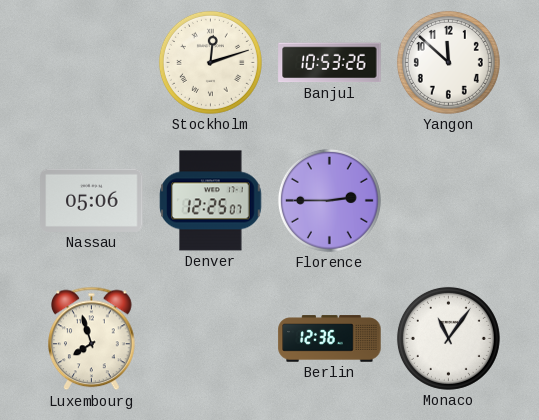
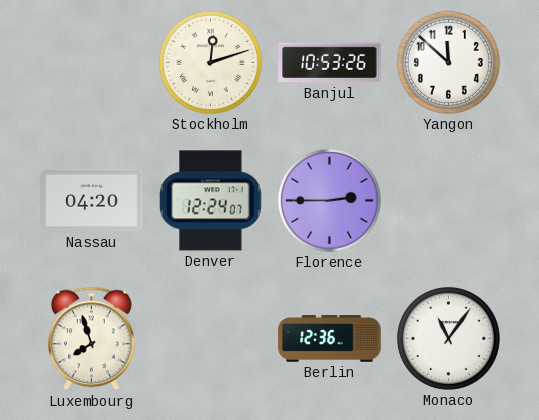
Nassau: 05:06 -> 04:20 (92, 200)
Denver: 12:25 -> 12:24 (211, 201)
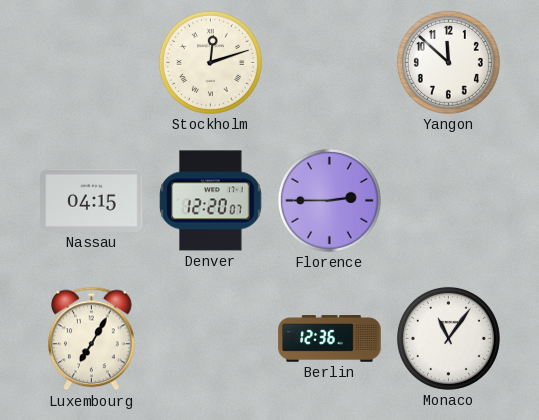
Banjul: 10:53 -> none (330, 63)
Nassau: 04:20 -> 04:15 (92, 200)
Denver: 12:24 -> 12:20 (211, 201)
Luxembourg: 7:57 -> 7:05 (92, 339)
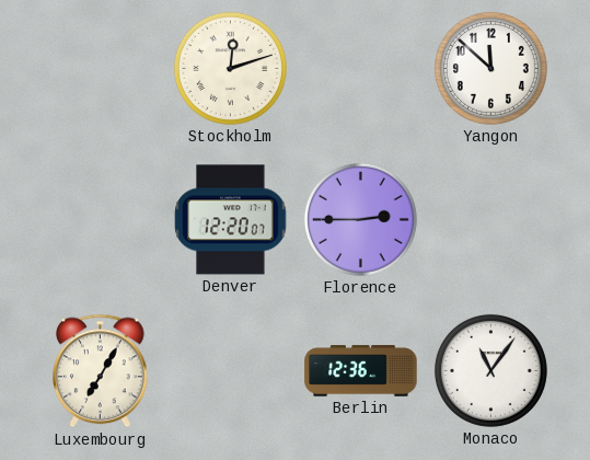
Nassau: 04:15 -> none (92, 200)
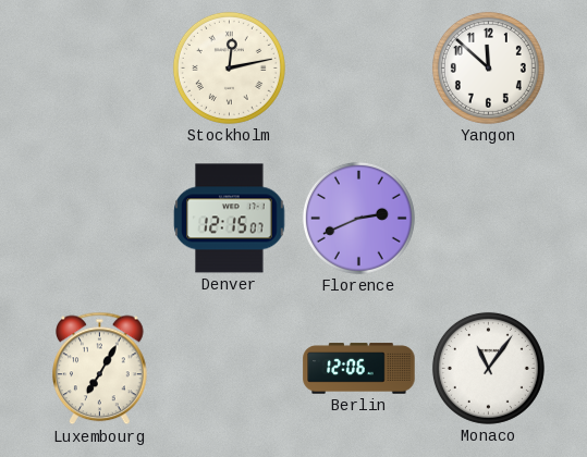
Stockholm: 12:12 -> 12:13 (229, 67)
Denver: 12:20 -> 12:15 (230, 219)
Florence: 2:45 -> 2:41 (358, 218)
Berlin: 12:36 -> 12:06 (359, 369)
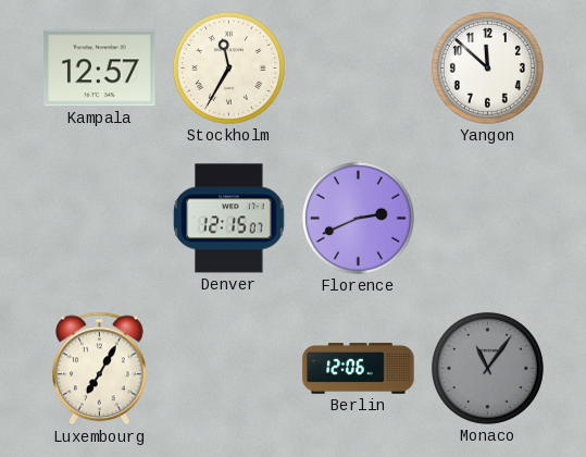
Kampala: none -> 12:57 (100, 69)
Stockholm: 12:13 -> 11:35 (228, 67)
Monaco dial: white -> grey (487, 368)
